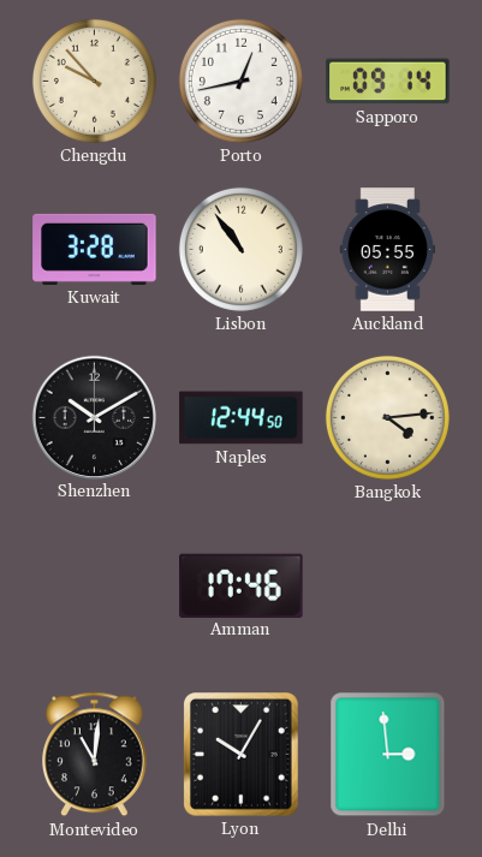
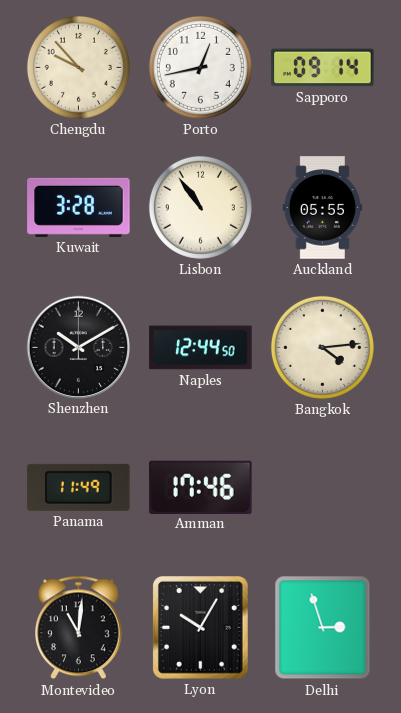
Panama: none -> 11:49 (79, 487)
Delhi: 2:59 -> 2:57 (323, 628)
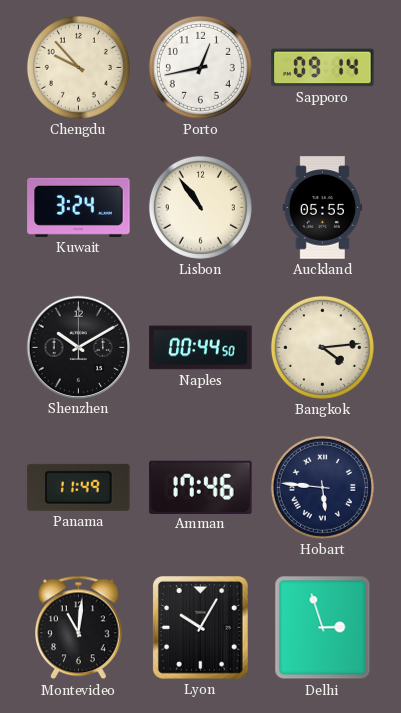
Kuwait: 3:28 -> 3:24 (79, 207)
Naples: 12:44 -> 00:44 (201, 348)
Hobart: none -> 5:46 (322, 487)
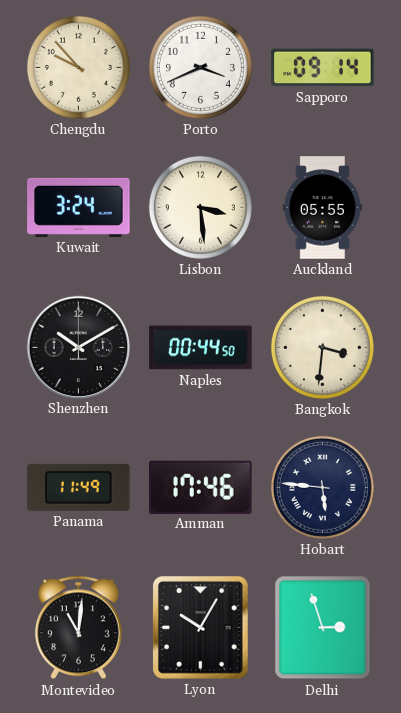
Porto: 12:43 -> 3:41 (200, 67)
Lisbon: 10:54 -> 3:29 (200, 207)
Bangkok: 4:14 -> 3:31 (322, 347)
